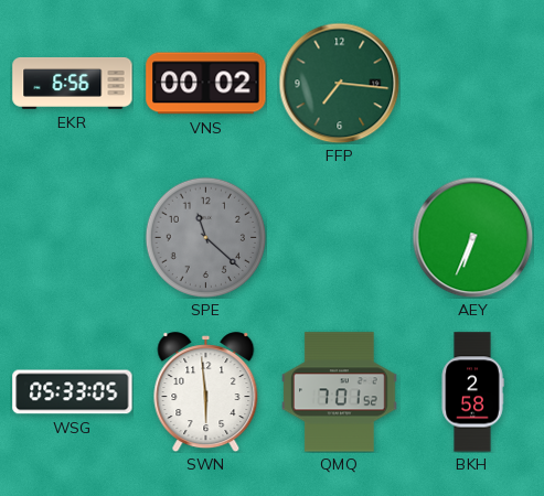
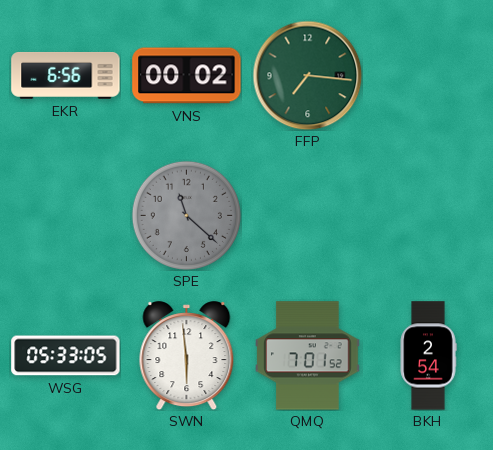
AEY: 6:34 -> none (472, 237)
BKH: 2:58 -> 2:54 (428, 356)
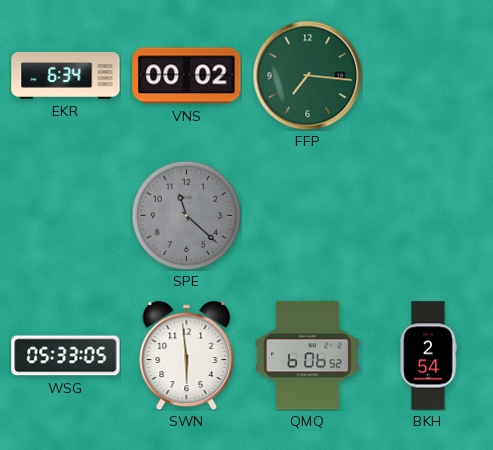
EKR: 6:56 -> 6:34 (66, 75)
QMQ: 7:01 -> 6:06 (308, 356)
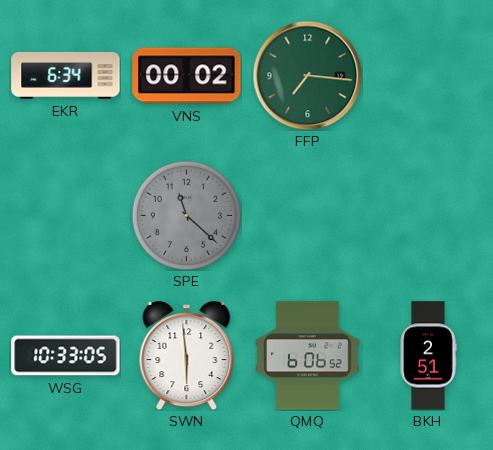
WSG: 05:33 -> 10:33 (66, 356)
BKH: 2:54 -> 2:51 (428, 356)
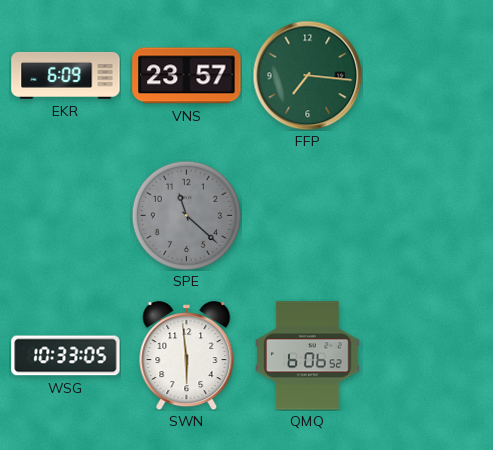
EKR: 6:34 -> 6:09 (66, 75)
VNS: 00:02 -> 23:57 (187, 76)
BKH: 2:51 -> none (428, 356)
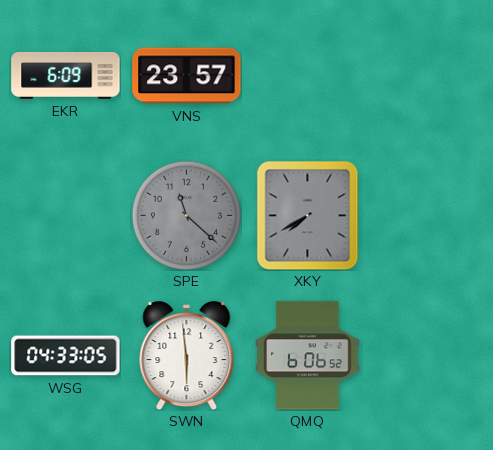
FFP: 7:16 -> none (307, 75)
XKY: none -> 7:40 (308, 215)
WSG: 10:33 -> 04:33 (66, 356)
